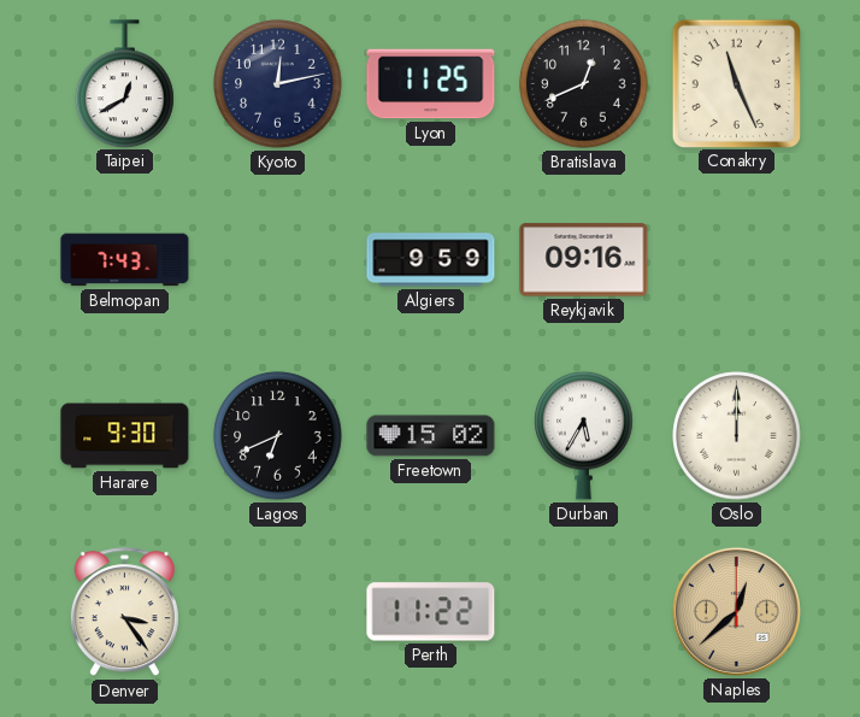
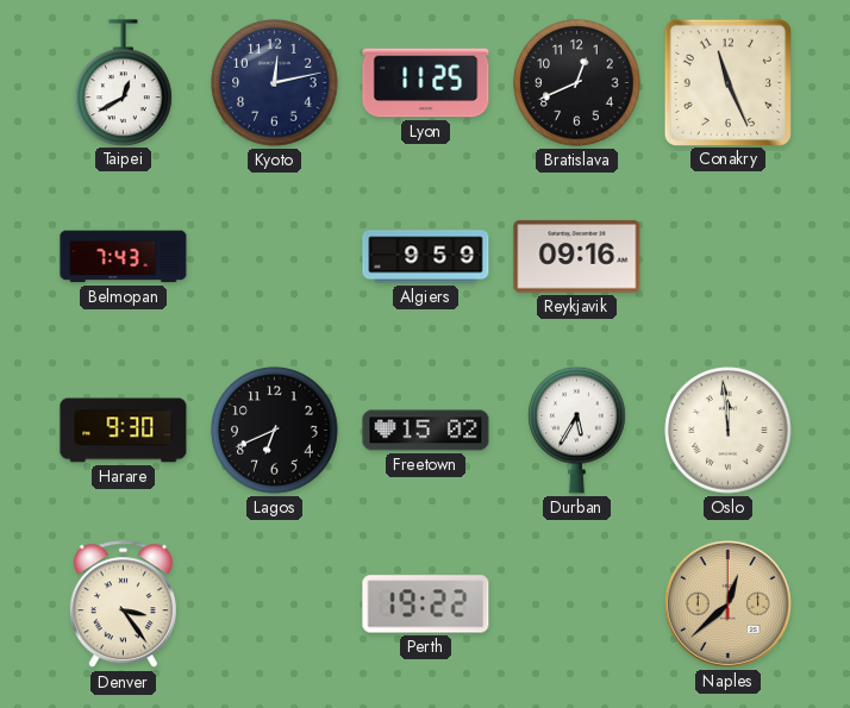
Oslo: 12:00 -> 11:59 (729, 431)
Perth: 11:22 -> 19:22 (426, 604)
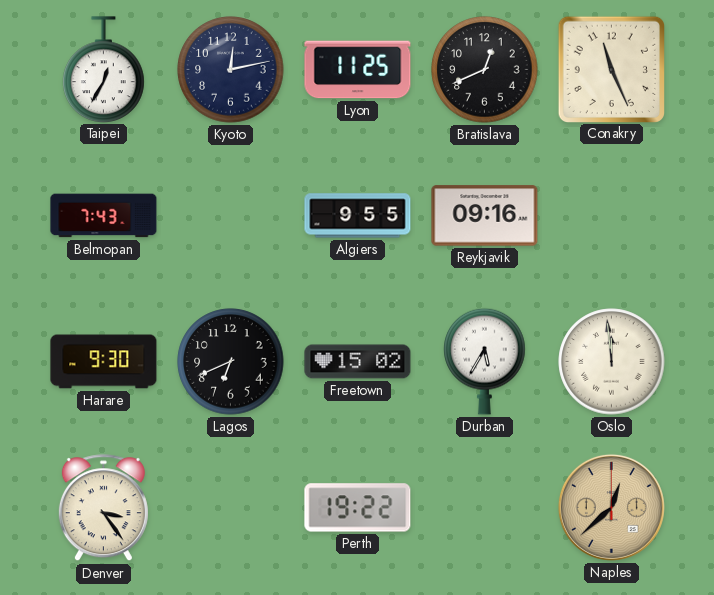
Taipei: 12:40 -> 12:35 (104, 69)
Algiers: 9:59 -> 9:55 (358, 216)
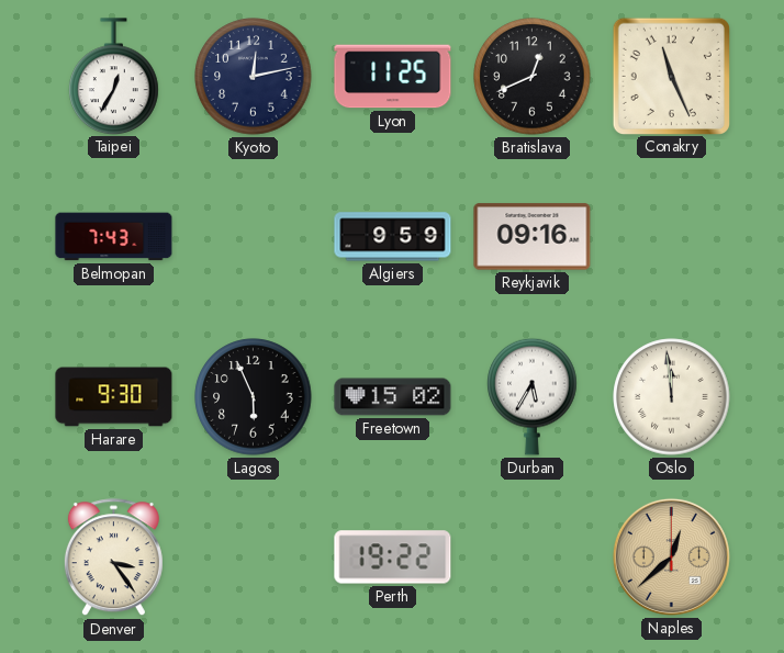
Algiers: 9:55 -> 9:59 (393, 237)
Lagos: 6:41 -> 5:56 (254, 397)
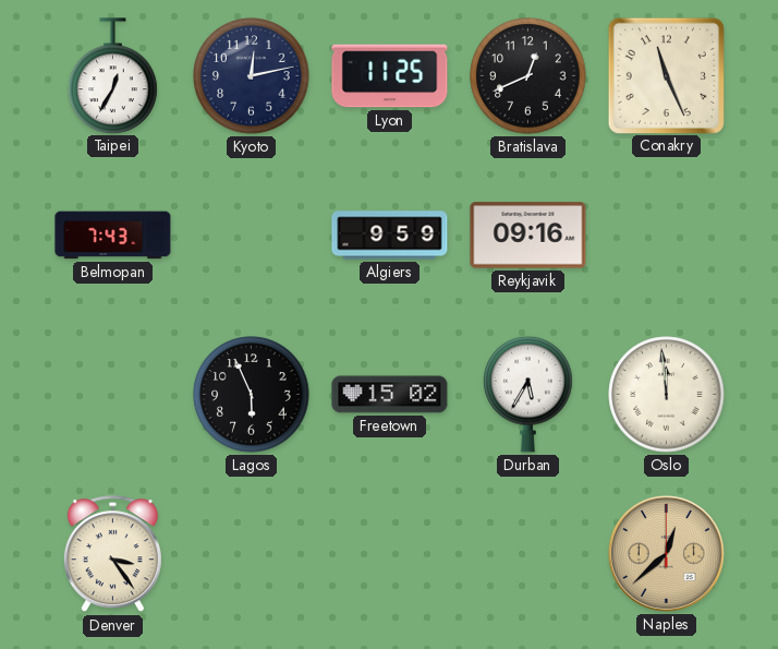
Harare: 9:30 -> none (114, 397)
Perth: 19:22 -> none (393, 558)
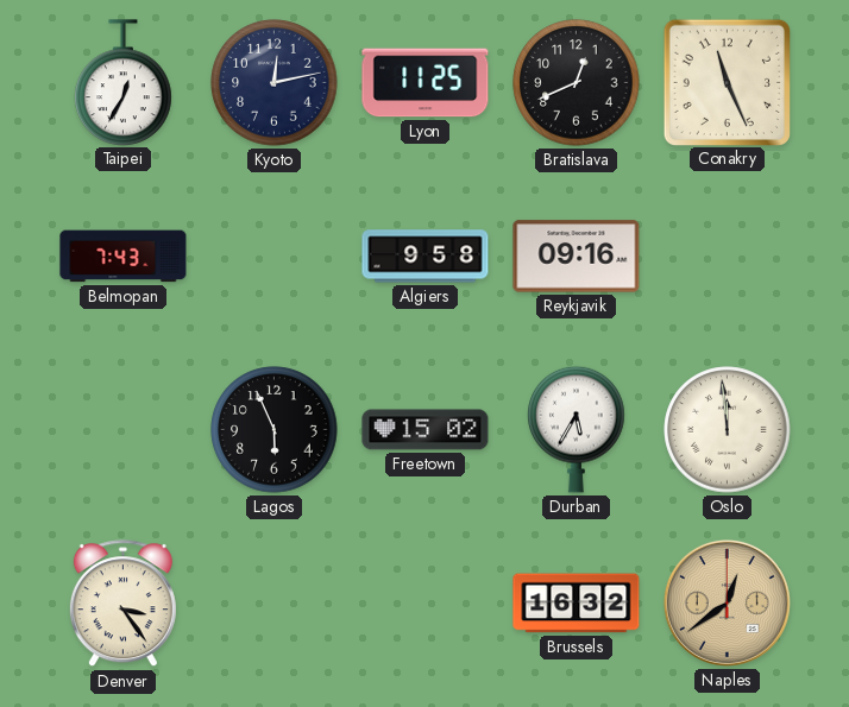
Algiers: 9:59 -> 9:58 (426, 257)
Brussels: none -> 16:32 (577, 604)
Naples: 12:38 -> 12:39 (727, 602)
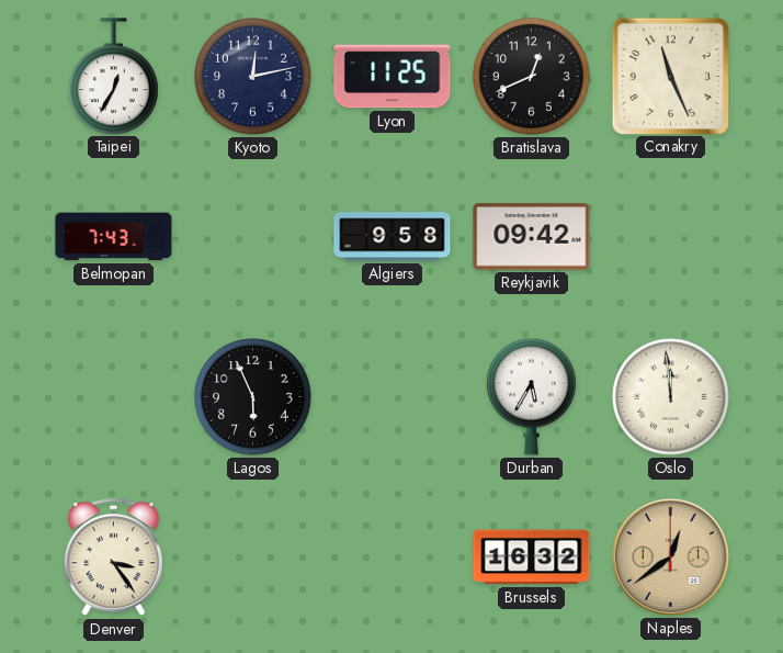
Reykjavik: 09:16 -> 09:42 (532, 237)
Freetown: 15:02 -> none (426, 430)
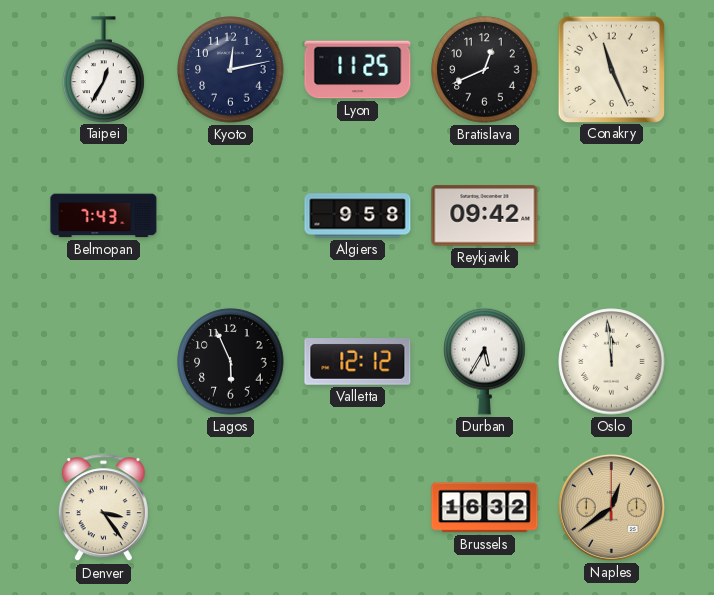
Valletta: none -> 12:12 (358, 362)
